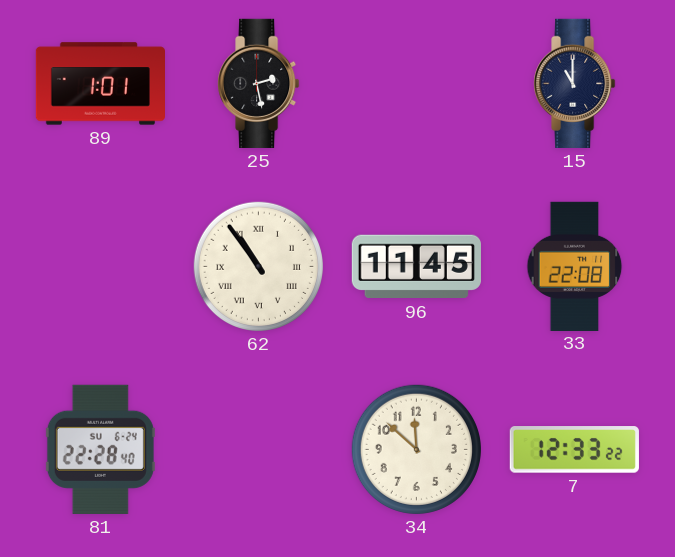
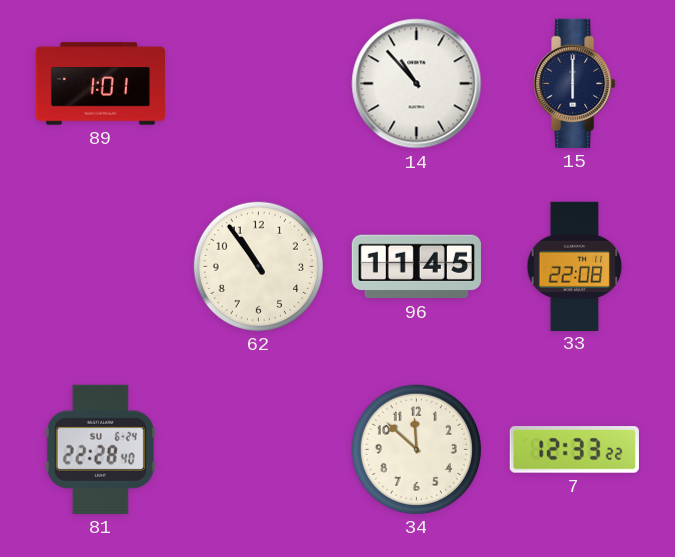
25: 2:28 -> none (259, 83)
14: none -> 10:53 (417, 84)
15: 11:00 -> 6:00 (575, 83)
62 numerals: Roman -> Arabic (258, 266)
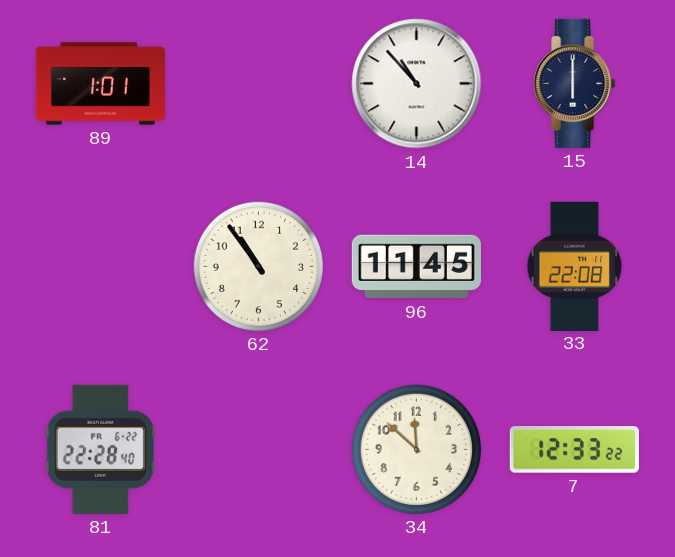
81 date: SU 6-24 -> FR 6-22 (100, 449)
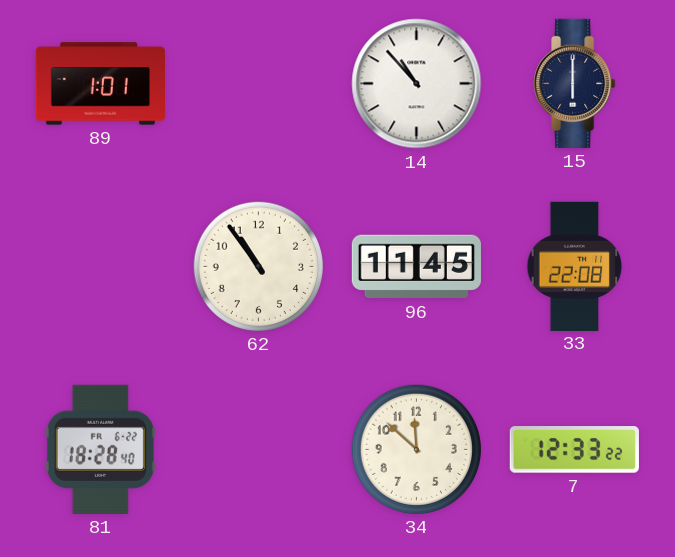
81: 22:28 -> 18:28 (100, 449)
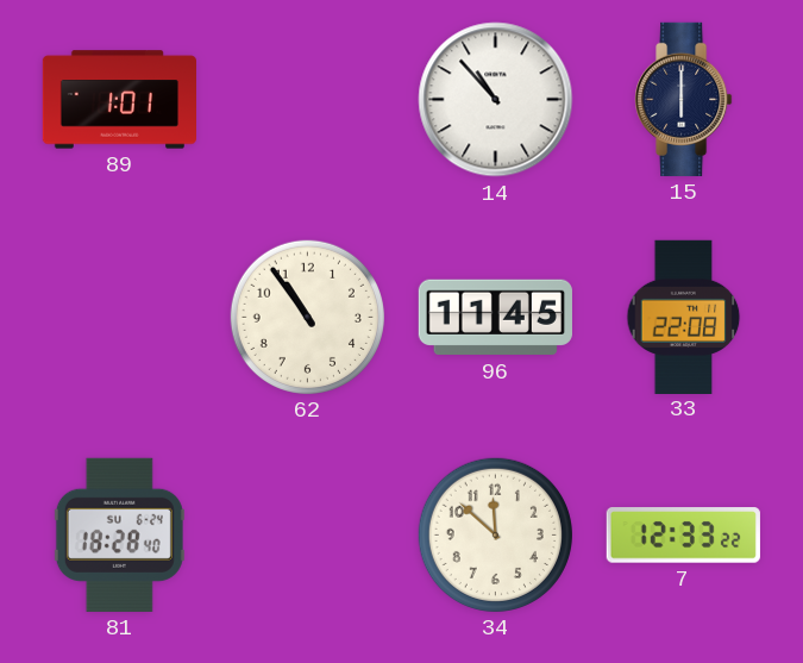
81 date: FR 6-22 -> SU 6-24 (119, 534)
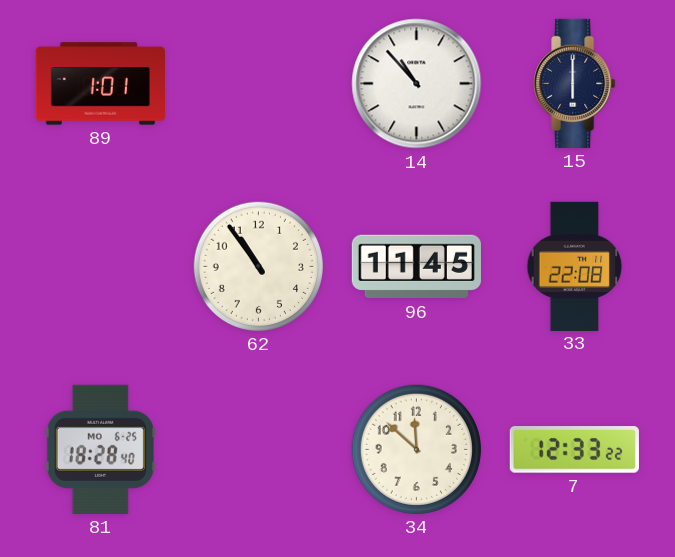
81 date: SU 6-24 -> MO 6-25 (100, 449)
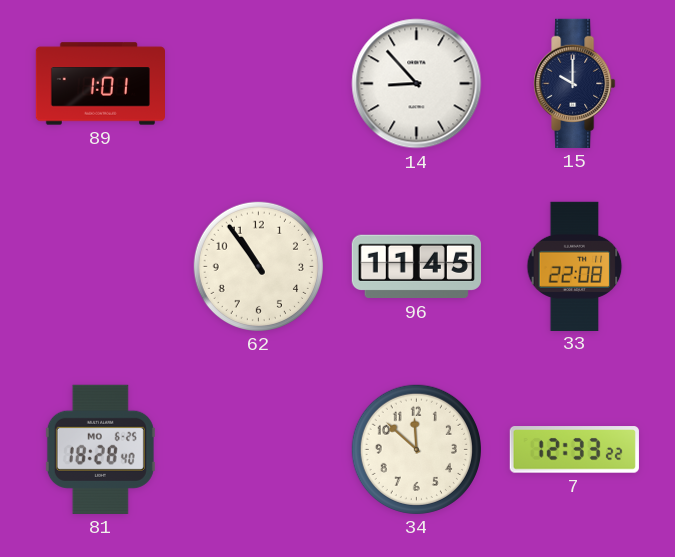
14: 10:53 -> 8:53 (417, 84)
15: 6:00 -> 10:00 (575, 83)
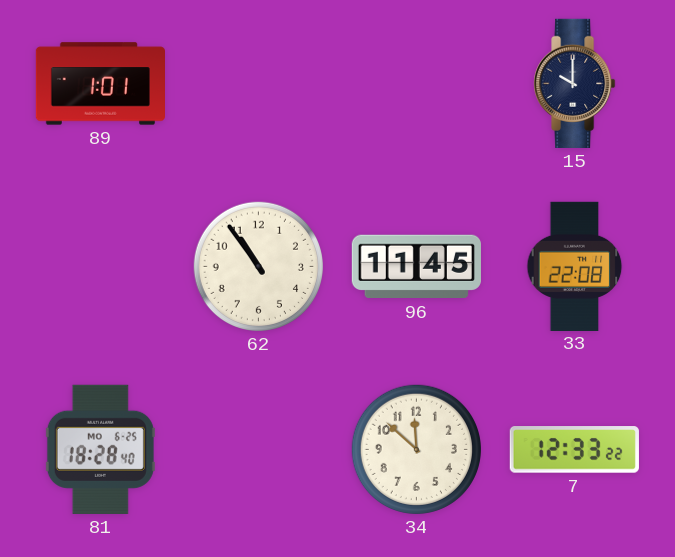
14: 8:53 -> none (417, 84)
